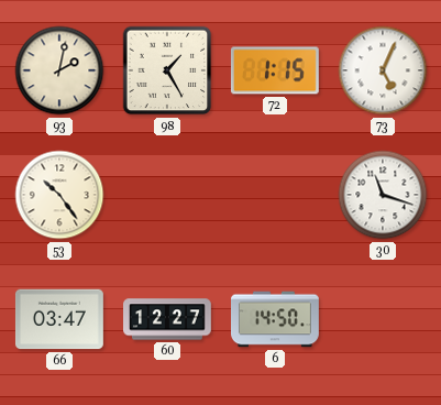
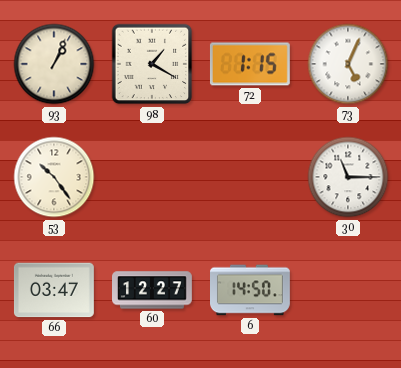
93: 2:02 -> 1:04 (54, 64)
98: 1:25 -> 1:20 (152, 64)
30: 11:18 -> 11:15 (348, 177)
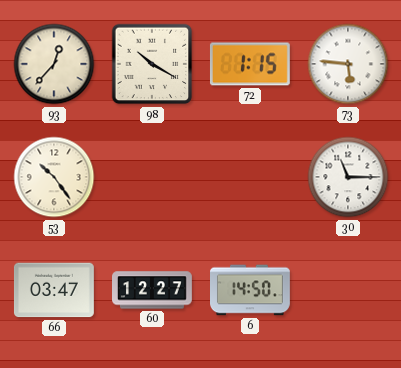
93: 1:04 -> 12:37 (54, 64)
98: 1:20 -> 10:20 (152, 64)
73: 5:04 -> 5:46 (348, 64)
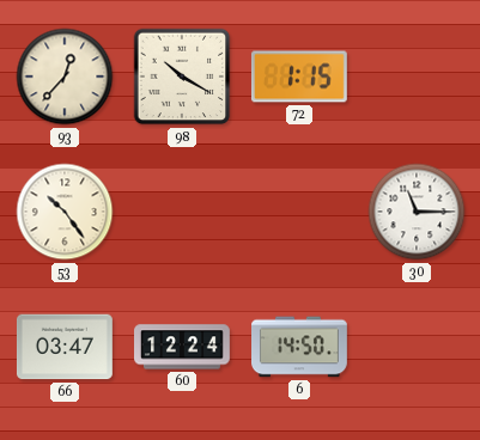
73: 5:46 -> none (348, 64)
60: 12:27 -> 12:24 (183, 347)
